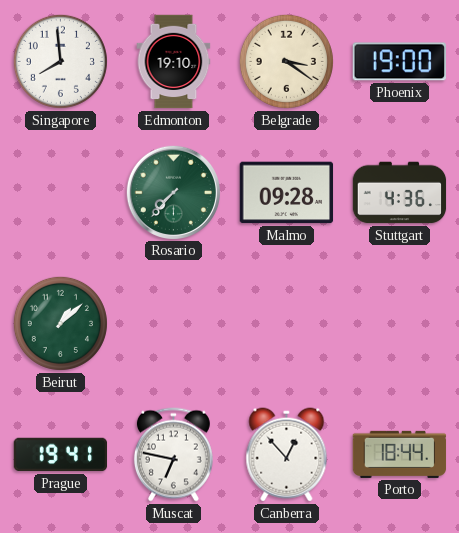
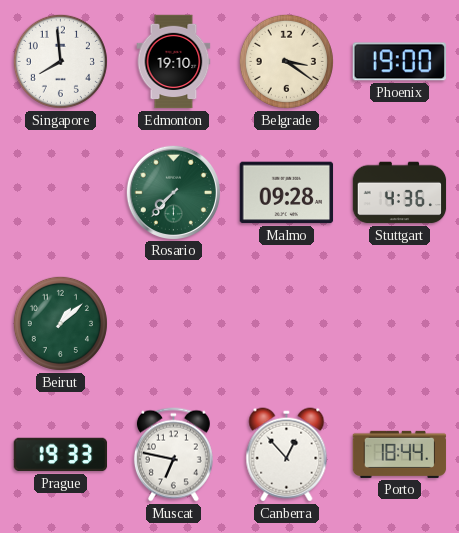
Prague: 19:41 -> 19:33 (61, 455)
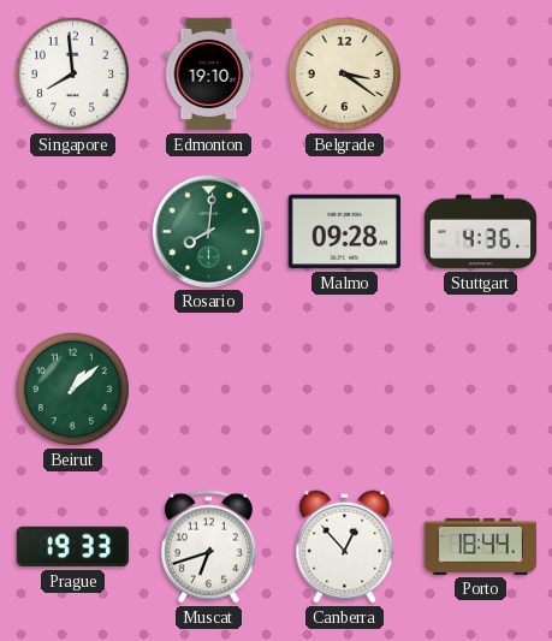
Phoenix: 19:00 -> none (399, 62)
Rosario: 7:37 -> 8:01 (208, 231)
Muscat: 6:47 -> 6:42 (208, 547)
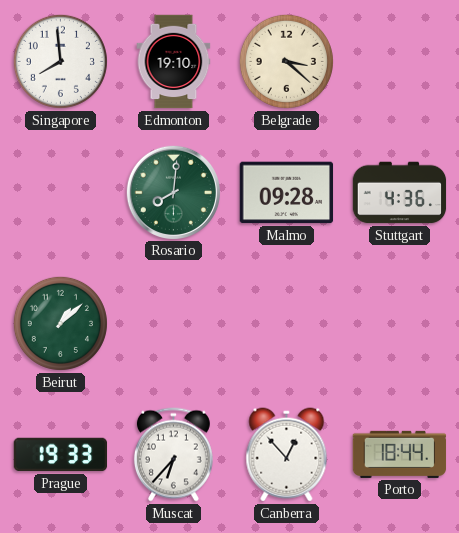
Belgrade: 3:21 -> 3:22 (286, 61)
Muscat: 6:42 -> 6:37 (173, 455)
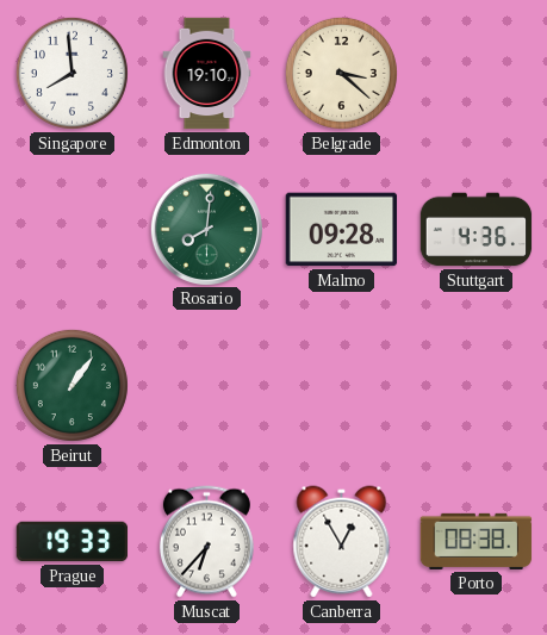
Beirut: 1:08 -> 1:06 (72, 385)
Canberra: 12:53 -> 12:55 (342, 542)
Porto: 18:44 -> 08:38 (477, 541)
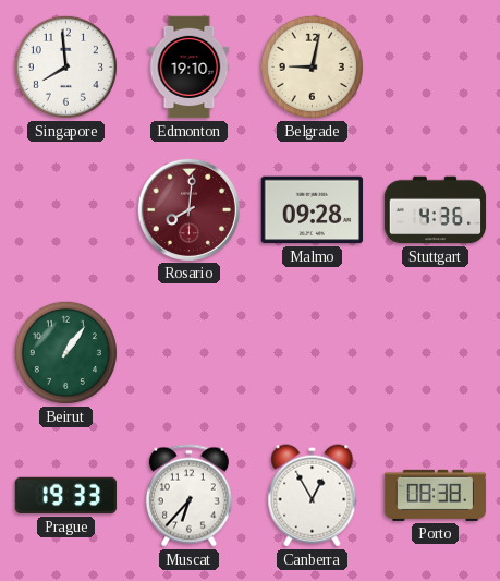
Belgrade: 3:22 -> 9:02 (312, 66)
Rosario dial: green -> burgundy (188, 209)
